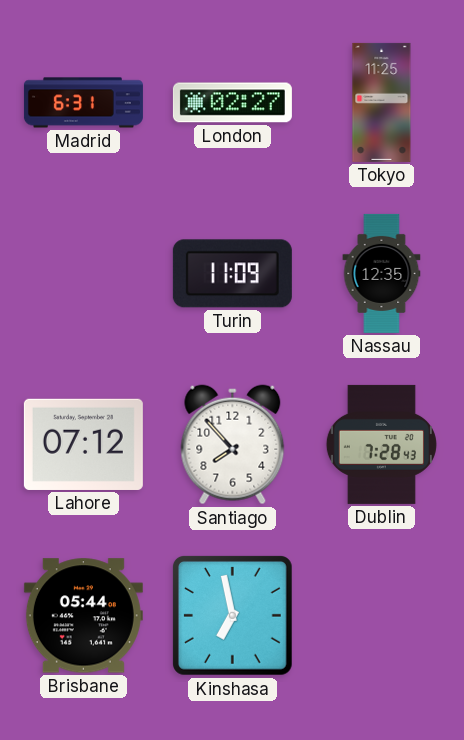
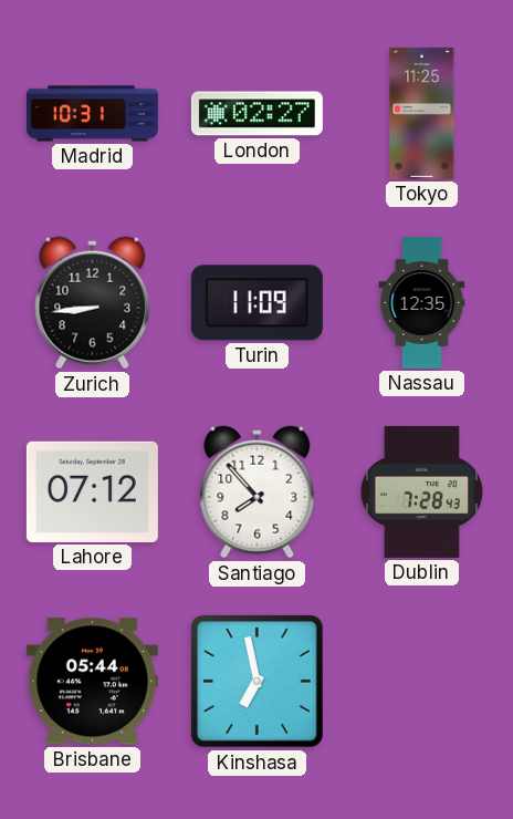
Madrid: 6:31 -> 10:31 (92, 114)
Zurich: none -> 8:44 (93, 303)
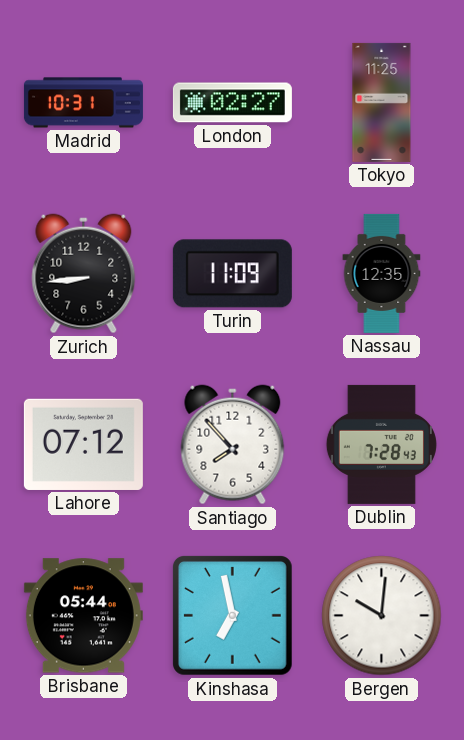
Bergen: none -> 10:01 (382, 616)
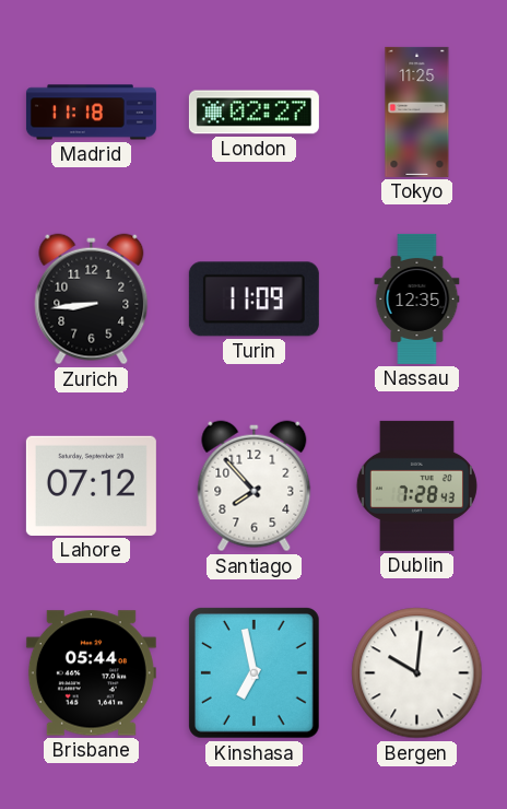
Madrid: 10:31 -> 11:18 (91, 113)
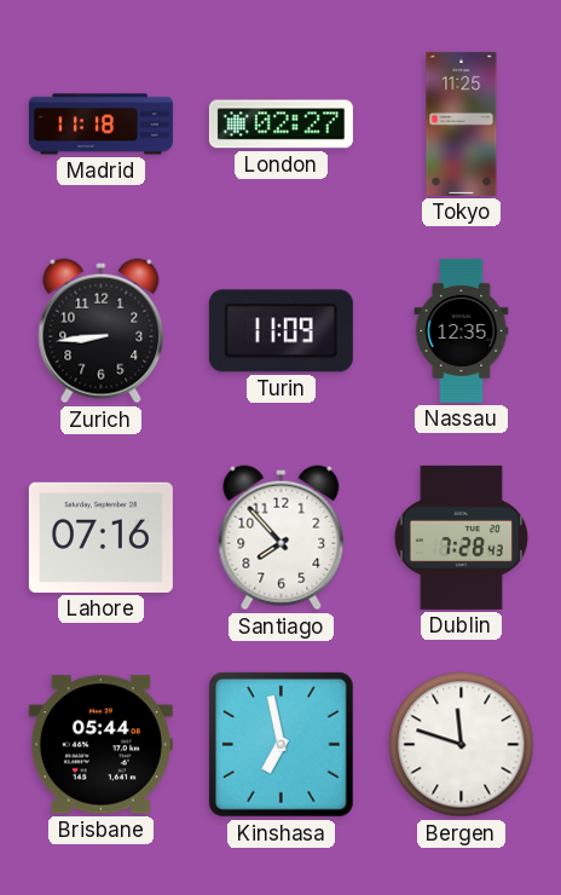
Lahore: 07:12 -> 07:16 (100, 537)
Bergen: 10:01 -> 11:48 (462, 745)
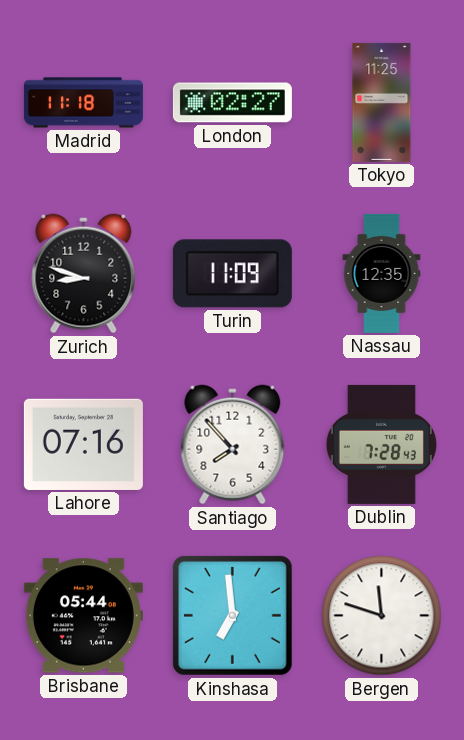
Zurich: 8:44 -> 8:48 (84, 274)
Kinshasa: 6:58 -> 6:59 (232, 616)
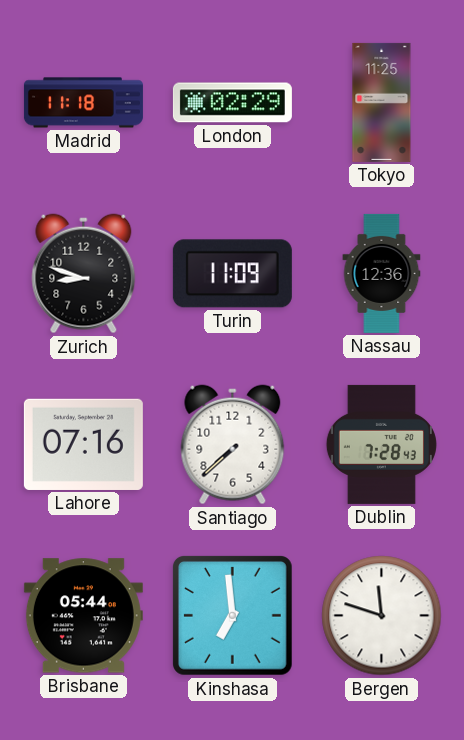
London: 02:27 -> 02:29 (232, 103)
Nassau: 12:35 -> 12:36 (382, 273)
Santiago: 7:53 -> 7:38 (233, 445)
